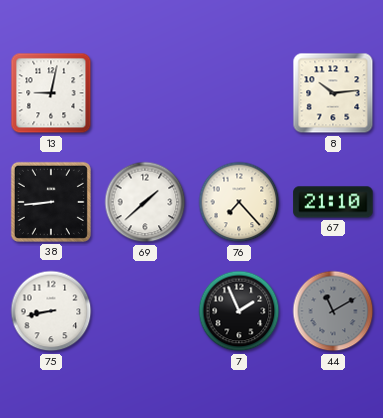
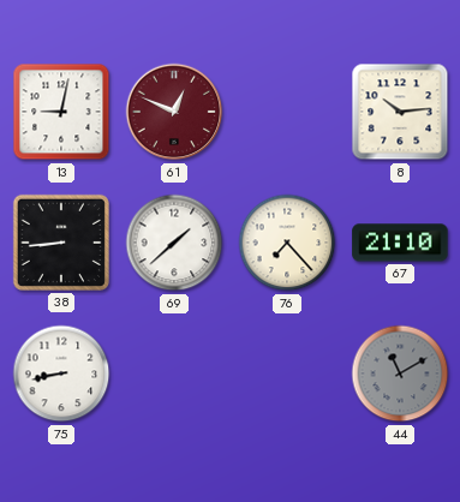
61: none -> 12:49 (174, 112)
7: 1:56 -> none (239, 311)
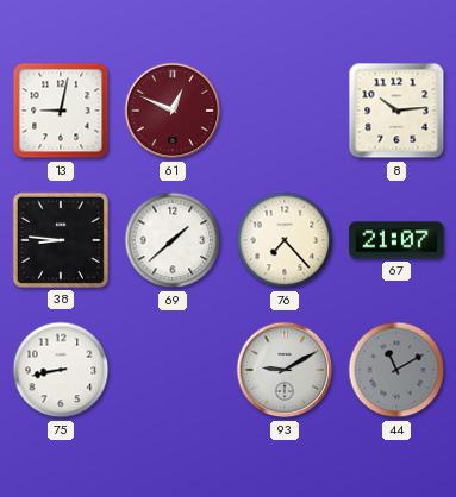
38: 8:44 -> 8:46 (61, 240)
67: 21:10 -> 21:07 (396, 240)
93: none -> 9:10 (285, 370)
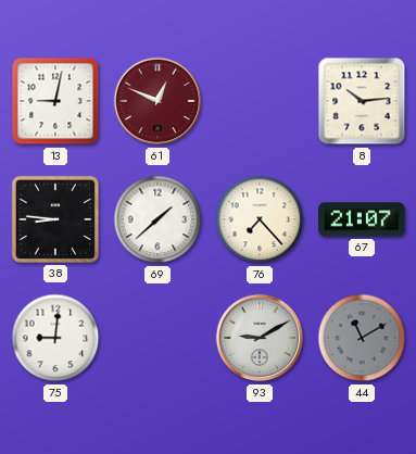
75: 8:43 -> 9:01 (55, 338)
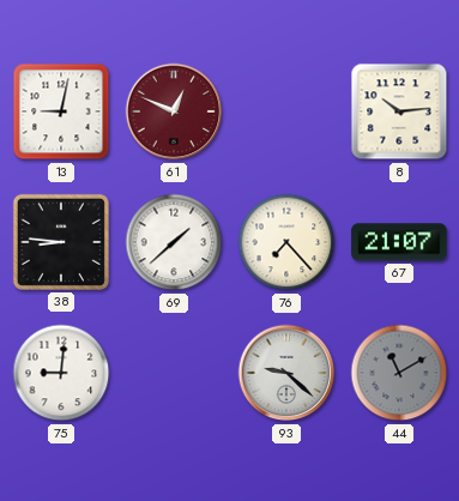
93: 9:10 -> 9:22 (286, 373)
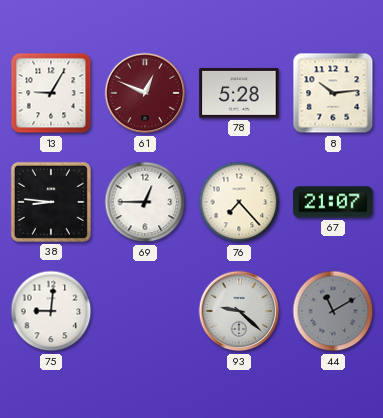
13: 9:02 -> 9:05 (51, 93)
78: none -> 5:28 (239, 93)
69: 1:38 -> 12:45 (145, 202)
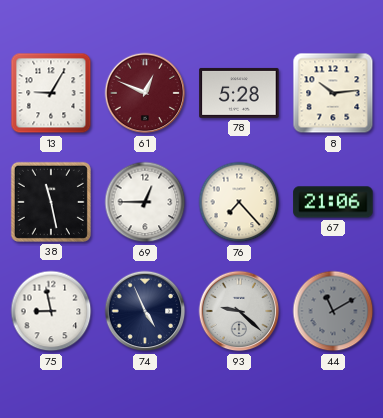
38: 8:46 -> 11:28 (51, 202)
67: 21:07 -> 21:06 (333, 202)
75: 9:01 -> 8:58 (51, 311)
74: none -> 4:56 (145, 311)
